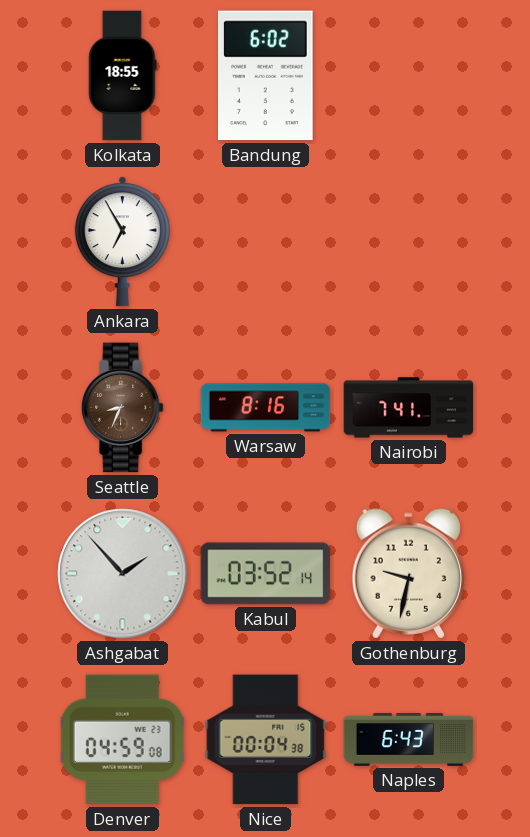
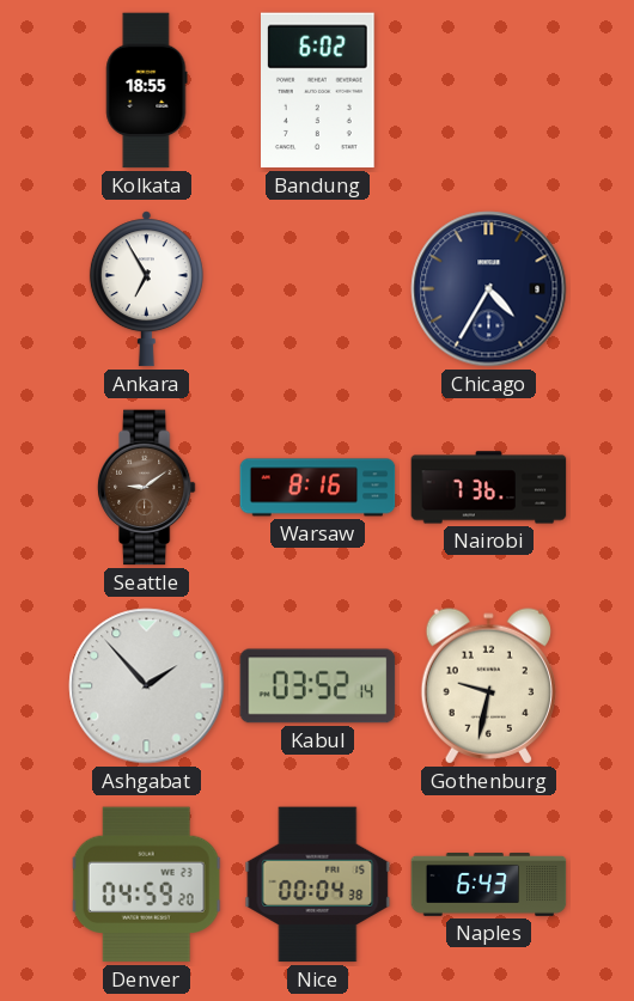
Chicago: none -> 4:35 (489, 289)
Seattle: 8:34 -> 9:09 (146, 488)
Nairobi: 7:41 -> 7:36 (489, 488)
Denver: 04:59:08 -> 04:59:20 (147, 885)
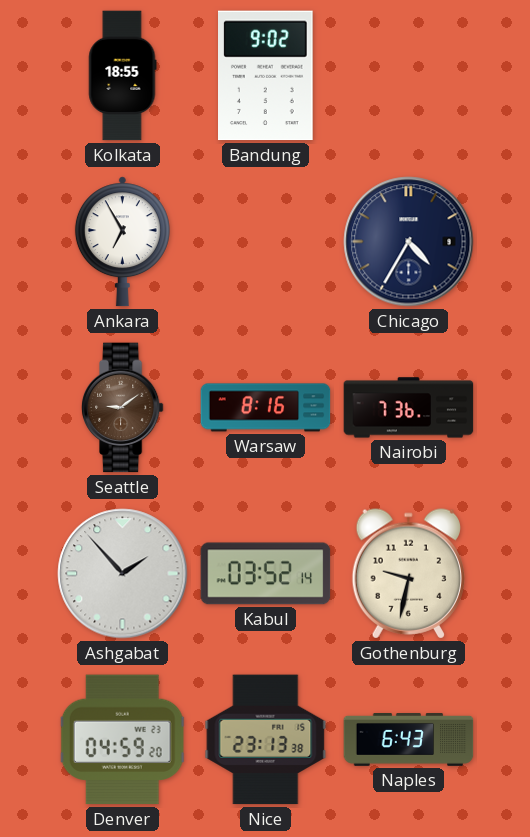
Bandung: 6:02 -> 9:02 (266, 76)
Nice: 00:04 -> 23:13 (266, 740)
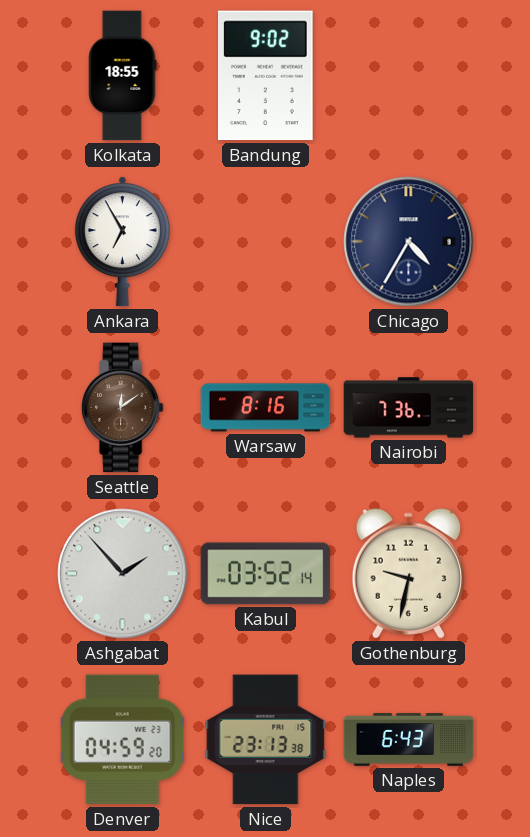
Seattle: 9:09 -> 12:09 (122, 408)
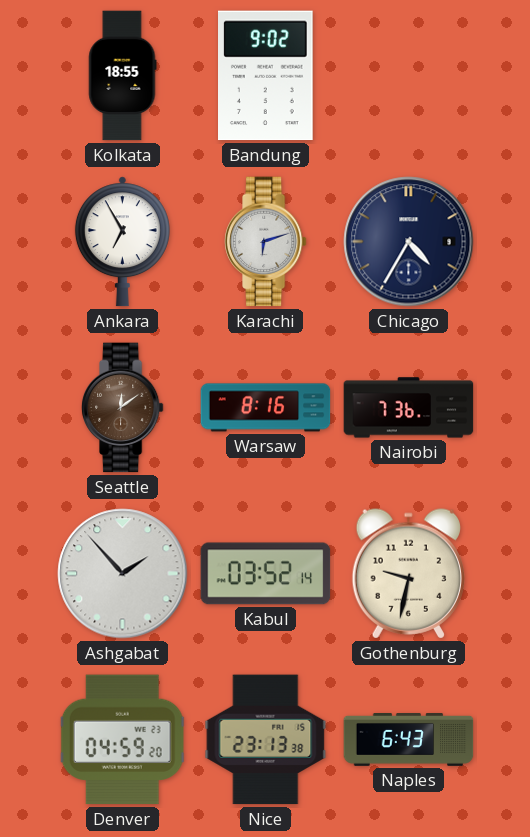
Karachi: none -> 6:12 (265, 242)
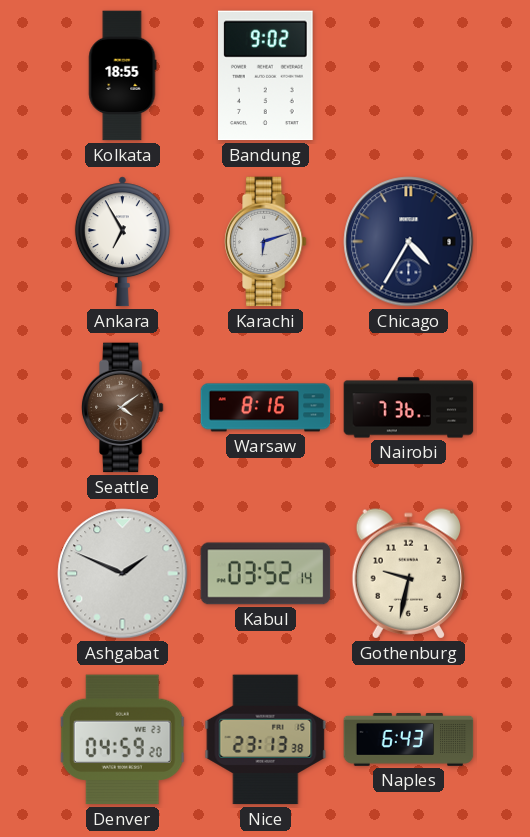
Seattle: 12:09 -> 4:09 (122, 408)
Ashgabat: 1:53 -> 1:49 (123, 574)
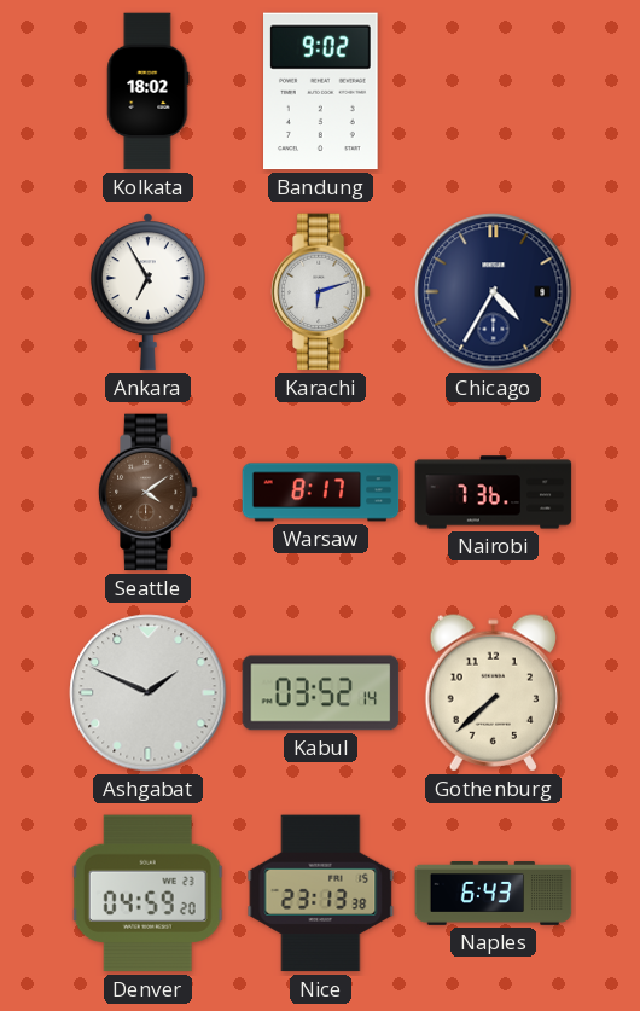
Kolkata: 18:55 -> 18:02 (149, 92)
Warsaw: 8:16 -> 8:17 (321, 493)
Gothenburg: 9:32 -> 7:38 (493, 693)
